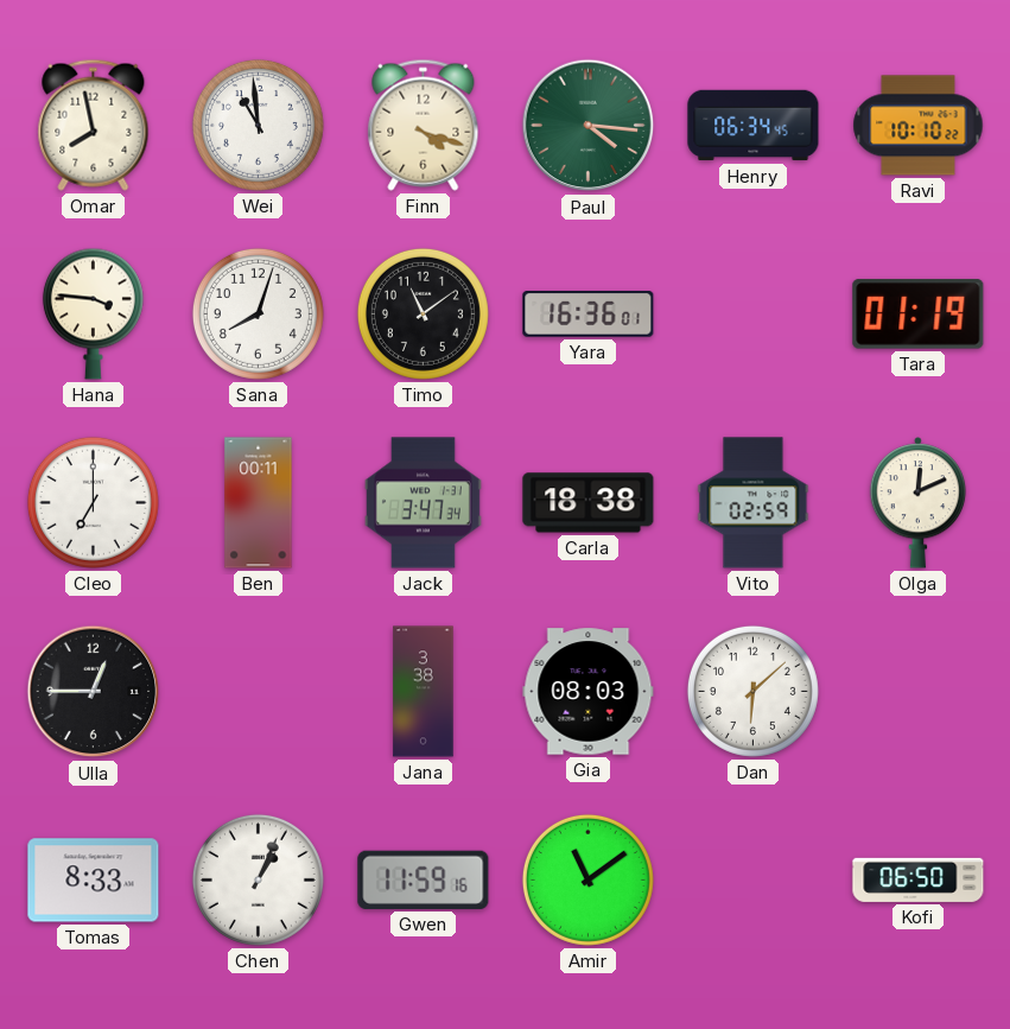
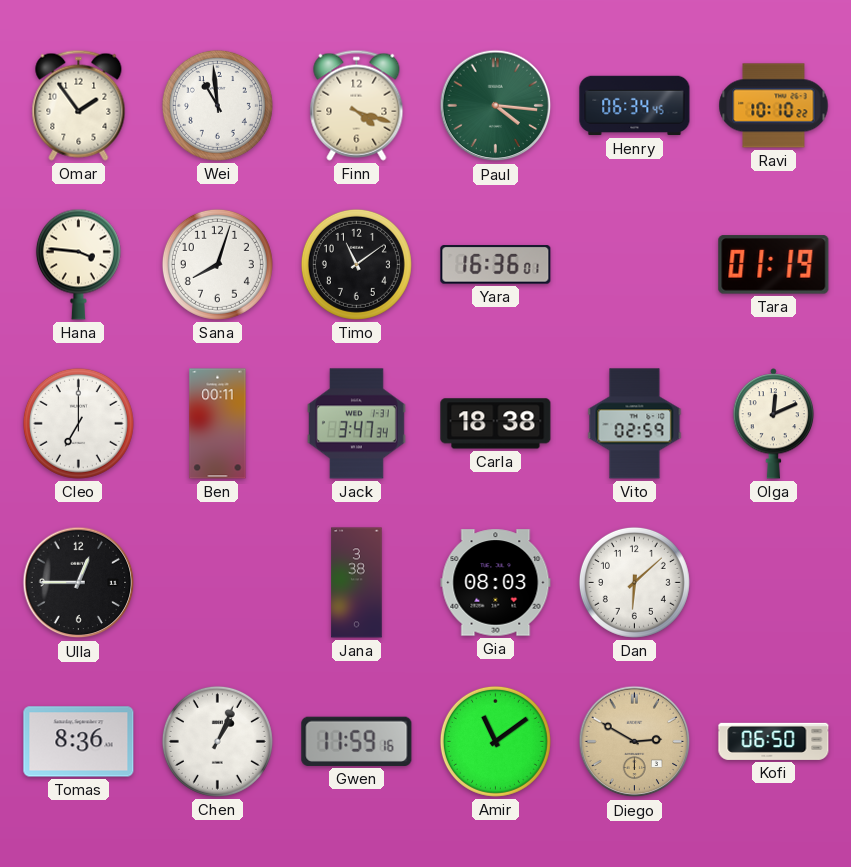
Omar: 7:58 -> 1:54 (79, 105)
Tomas: 8:33 -> 8:36 (79, 742)
Diego: none -> 2:50 (635, 742)
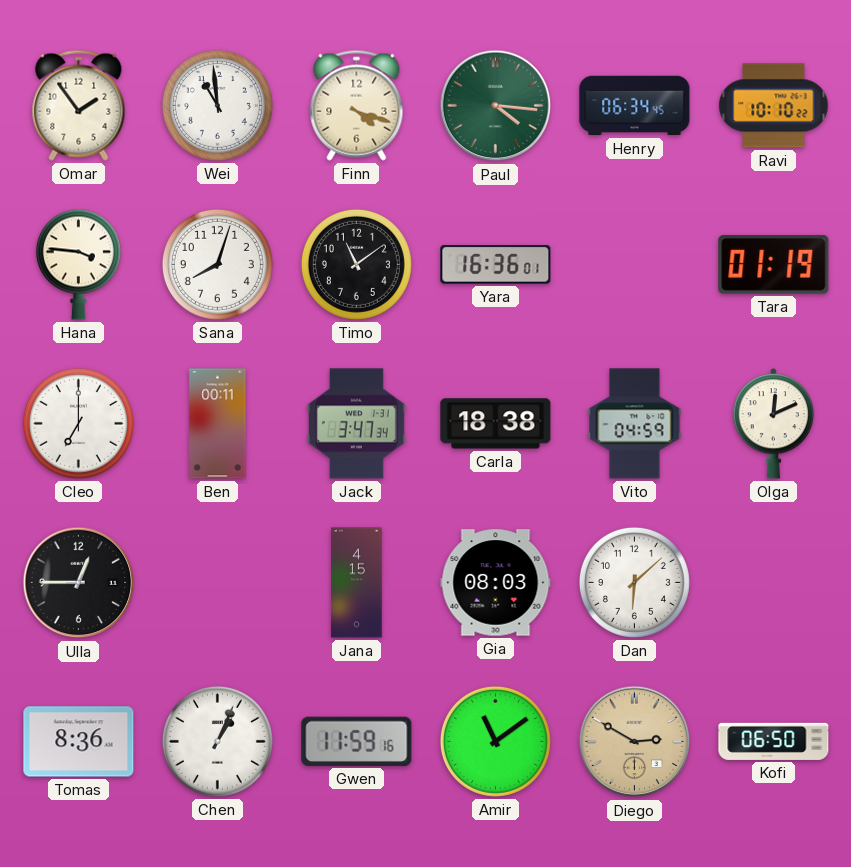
Vito: 02:59 -> 04:59 (635, 424)
Jana: 3:38 -> 4:15 (357, 583)
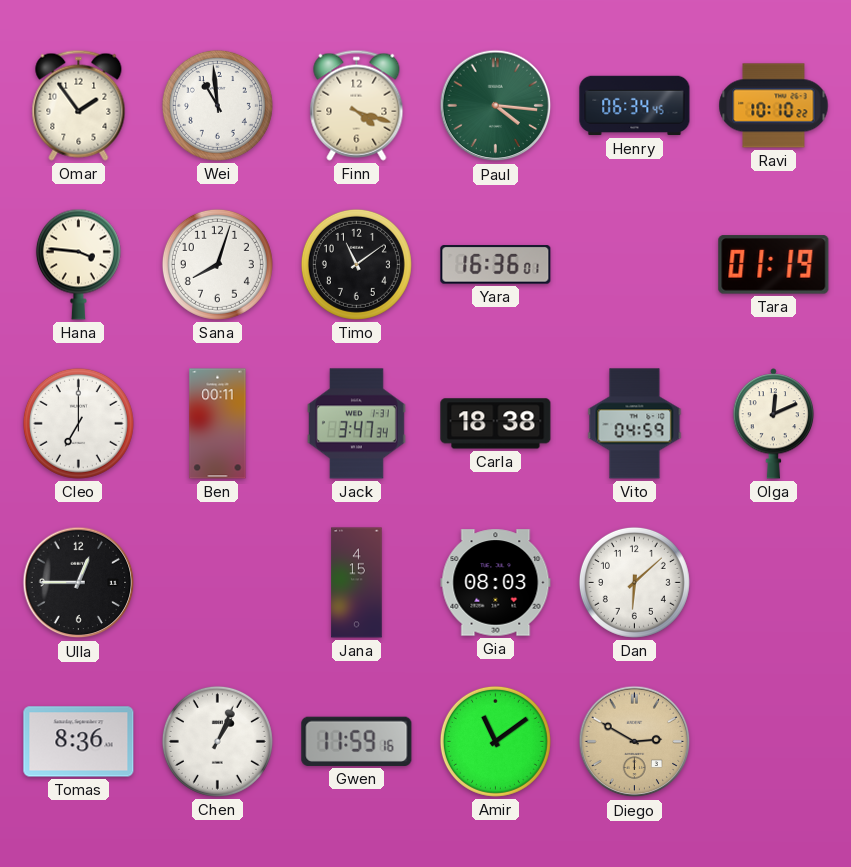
Kofi: 06:50 -> none (774, 741)
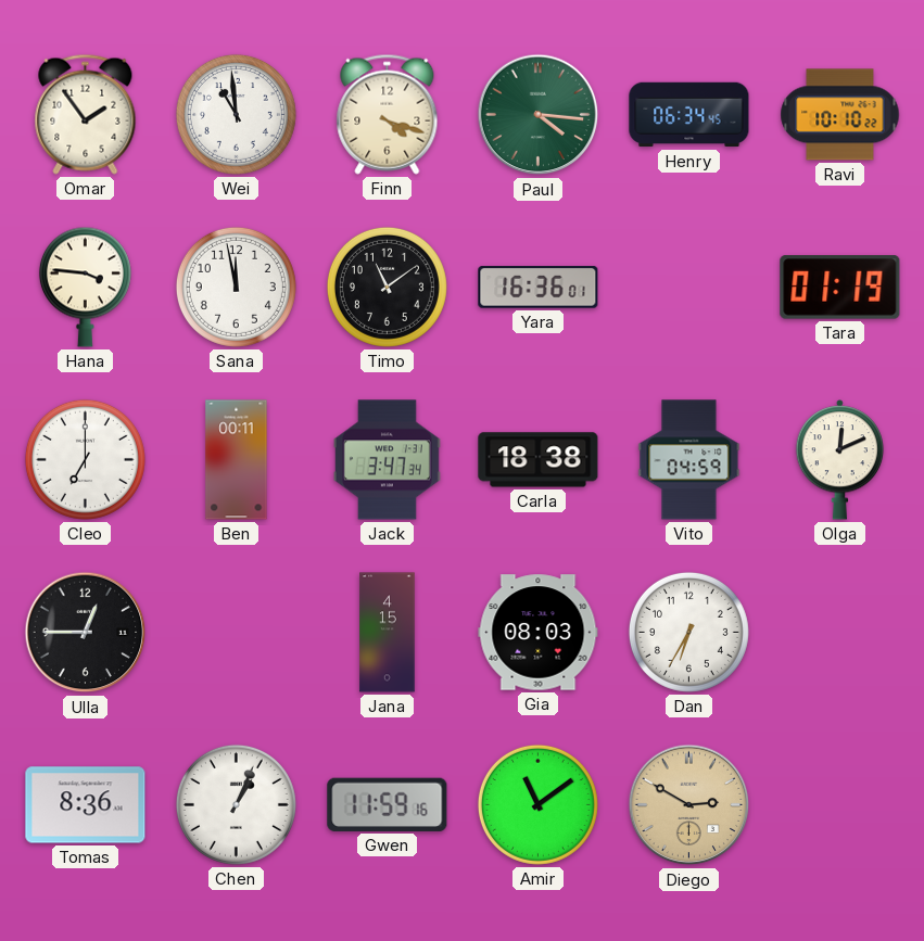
Sana: 8:03 -> 11:58 (236, 287)
Dan: 6:08 -> 6:35 (688, 632)
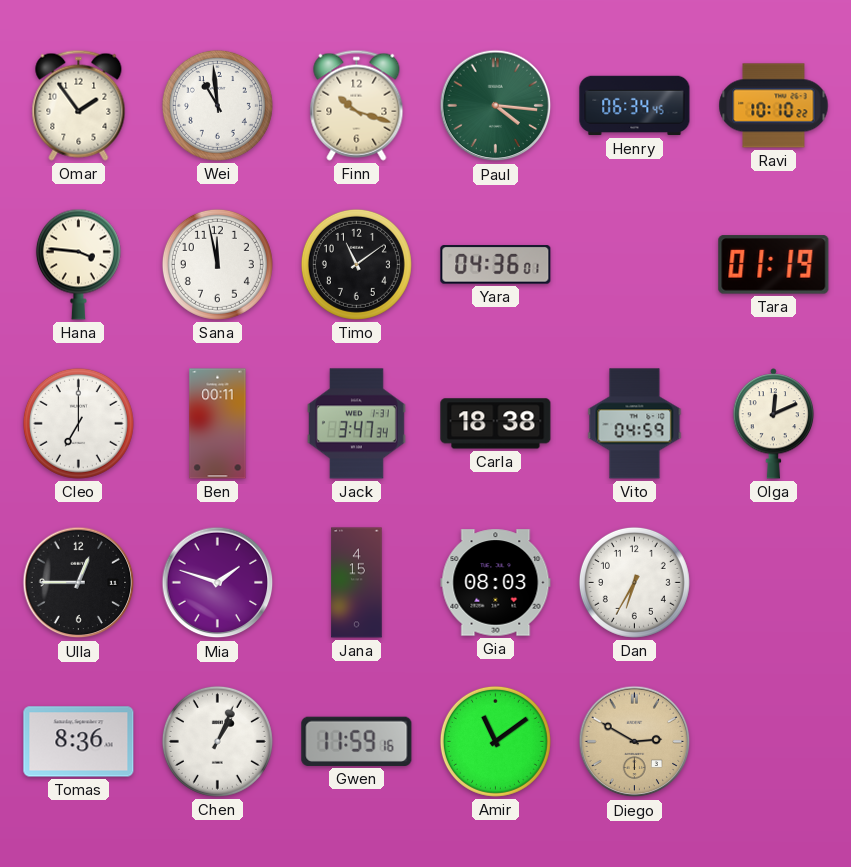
Finn: 4:18 -> 10:18 (357, 105)
Yara: 16:36 -> 04:36 (496, 265)
Mia: none -> 1:48 (218, 583)
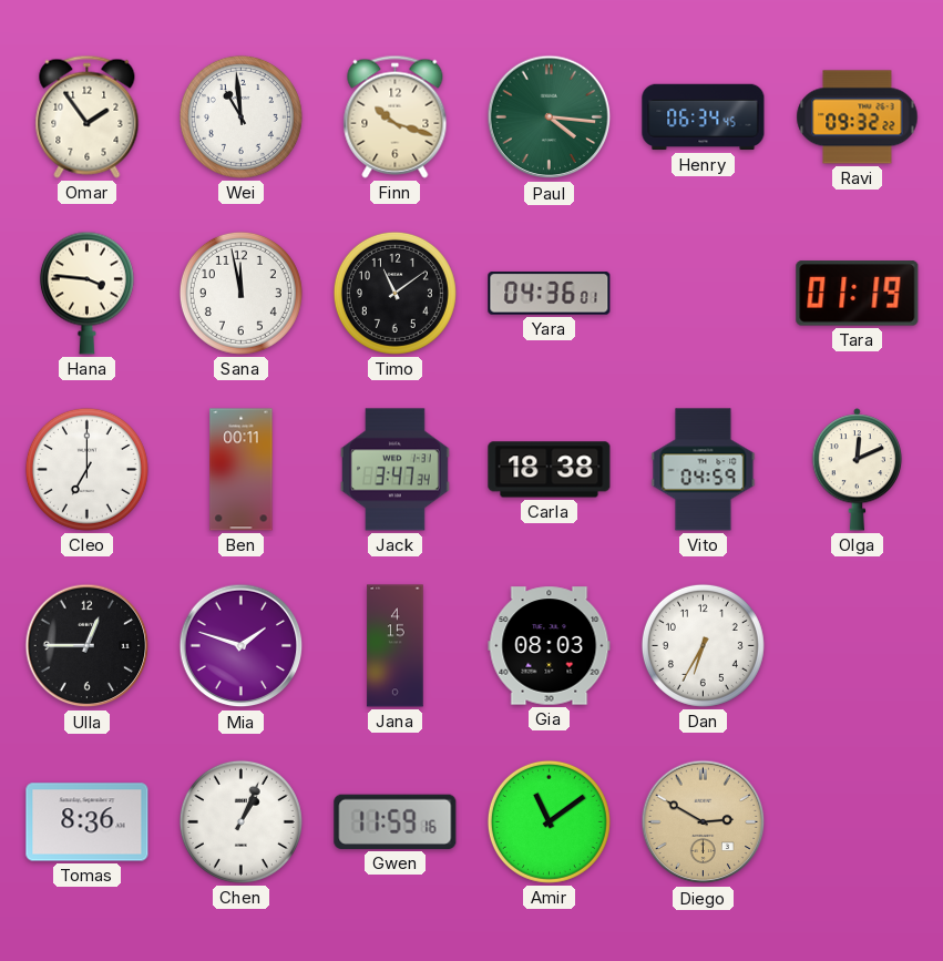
Ravi: 10:10 -> 09:32 (858, 117)
